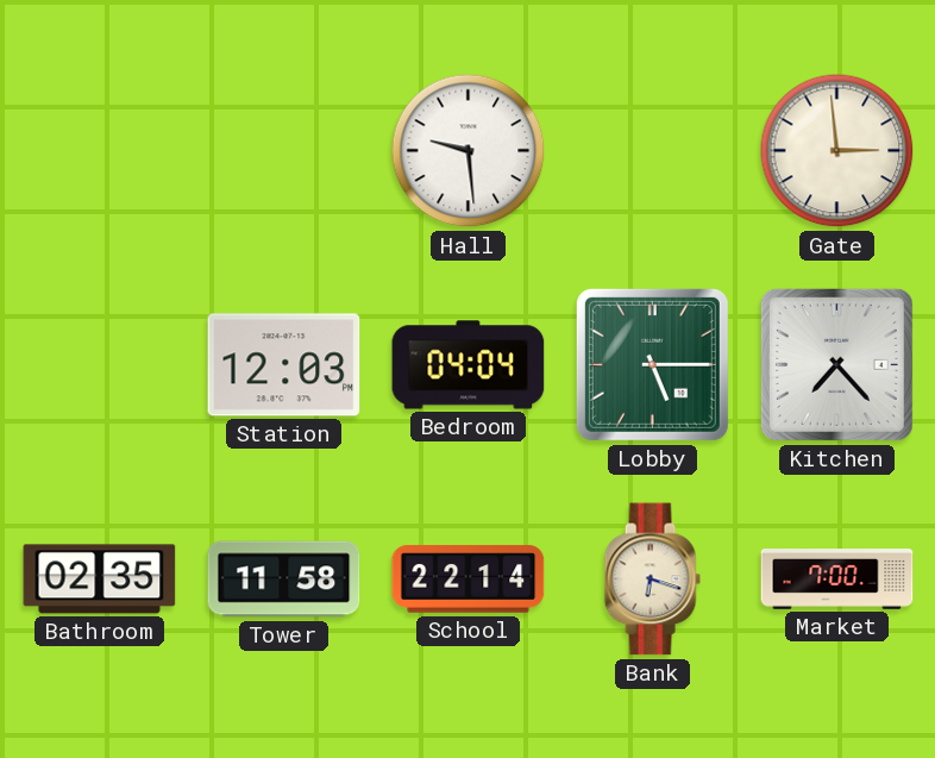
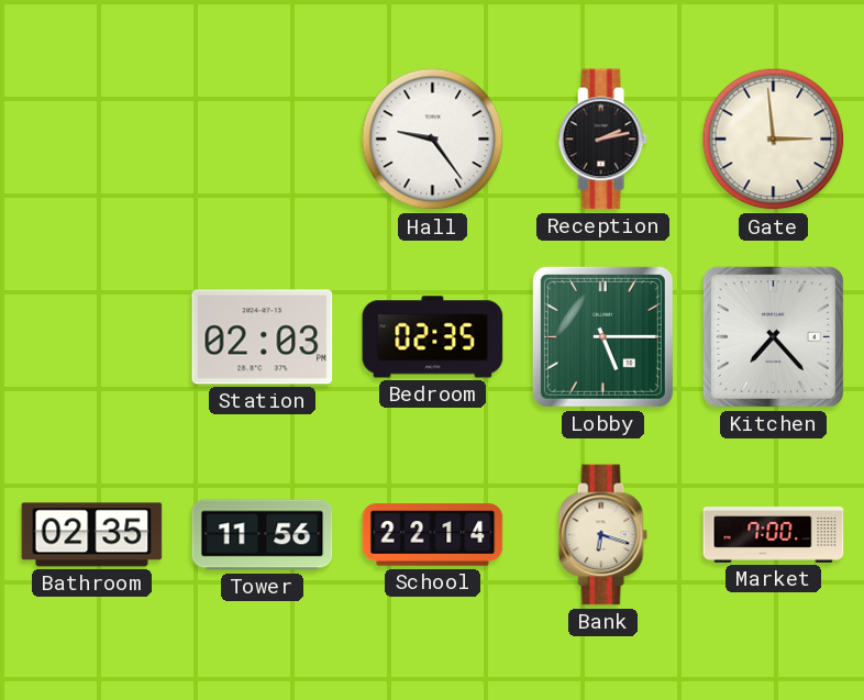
Hall: 9:29 -> 9:24 (433, 140)
Reception: none -> 2:13 (602, 140)
Station: 12:03 -> 02:03 (263, 337)
Bedroom: 04:04 -> 02:35 (433, 337)
Tower: 11:58 -> 11:56 (263, 535)
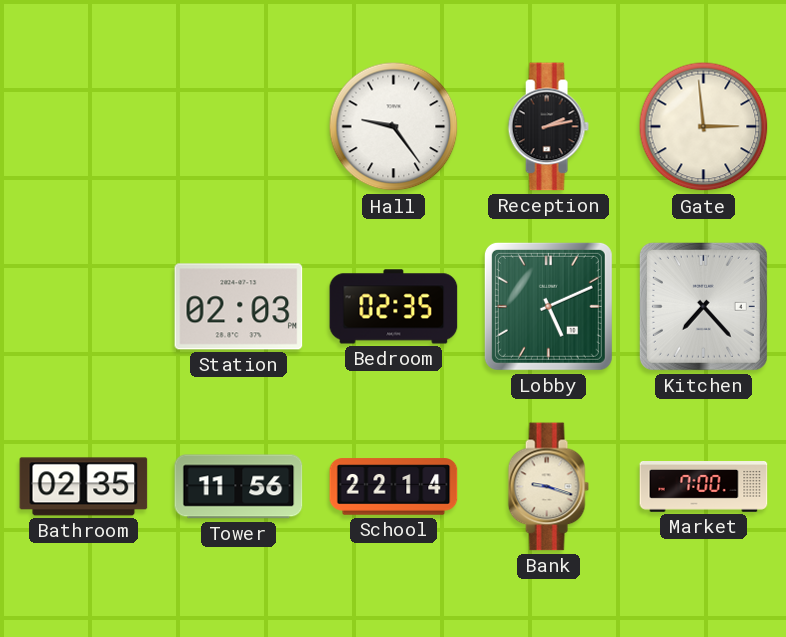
Lobby: 5:15 -> 5:11 (548, 306)
Bank: 6:18 -> 9:18 (548, 487)
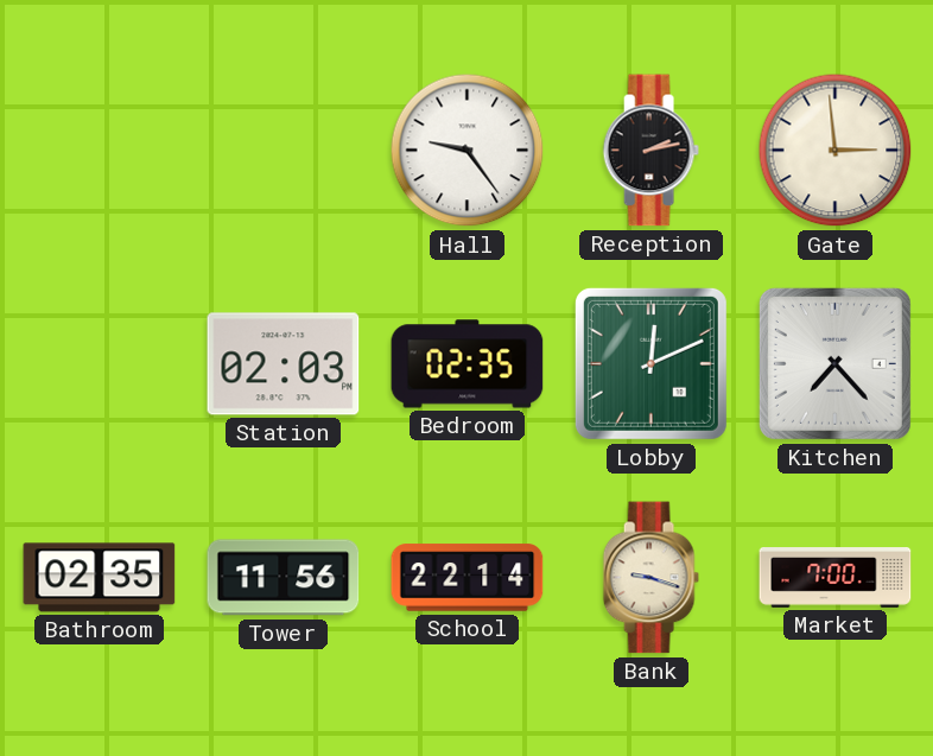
Lobby: 5:11 -> 12:11 (650, 363)
